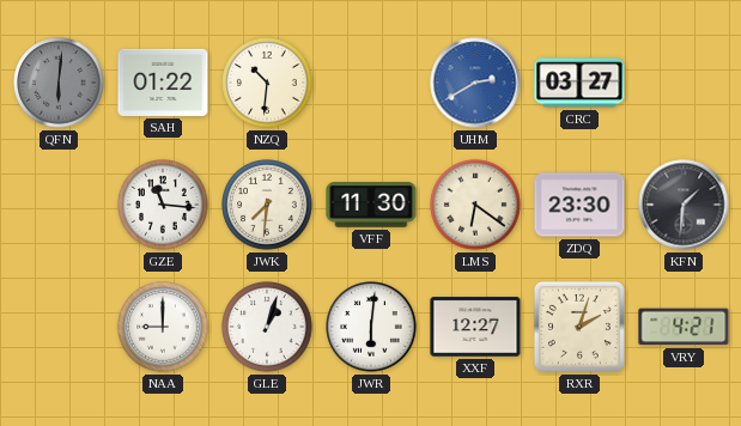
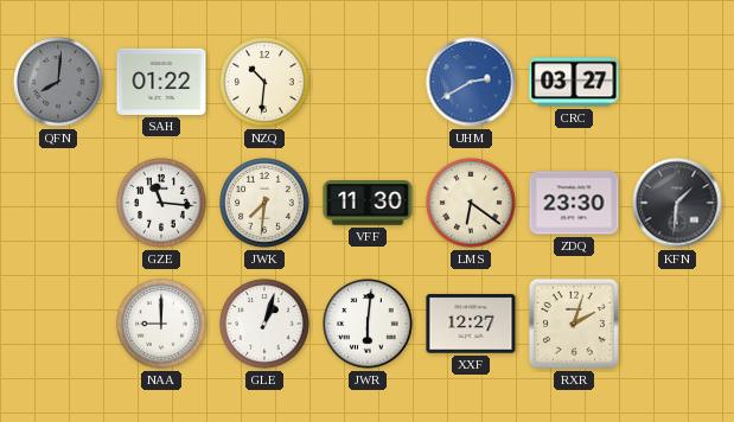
QFN: 6:01 -> 8:01 (58, 82)
VRY: 4:21 -> none (684, 327)
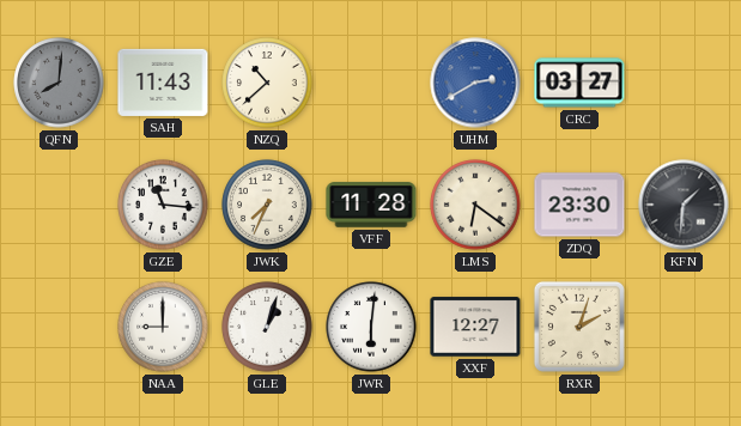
SAH: 01:22 -> 11:43 (163, 83)
NZQ: 10:31 -> 10:38 (267, 83)
JWK: 7:31 -> 7:34 (267, 205)
VFF: 11:30 -> 11:28 (371, 205)
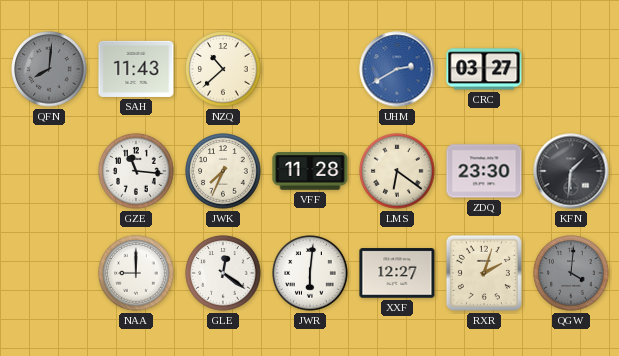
GLE: 1:03 -> 12:21 (223, 273)
QGW: none -> 4:01 (571, 273)
